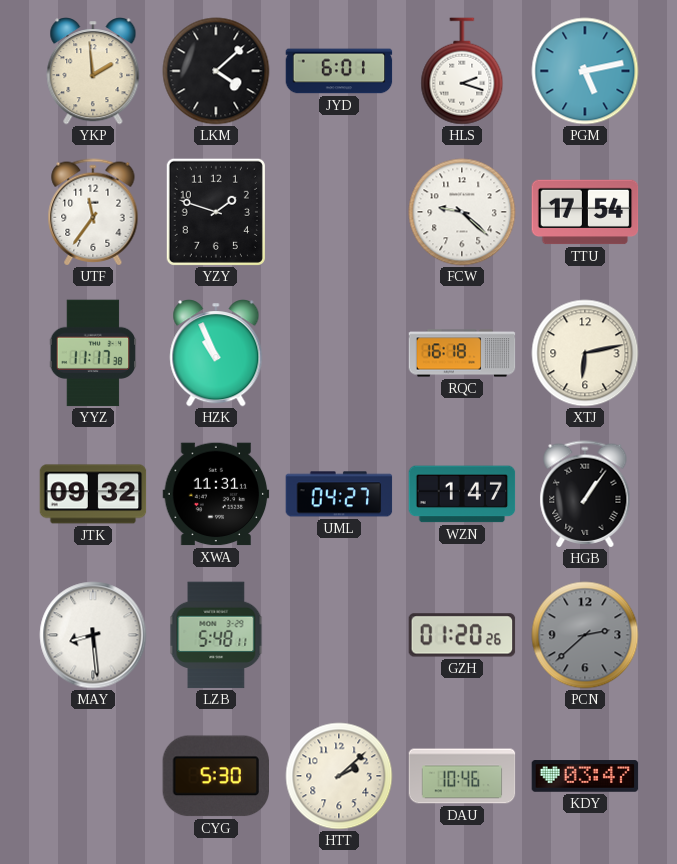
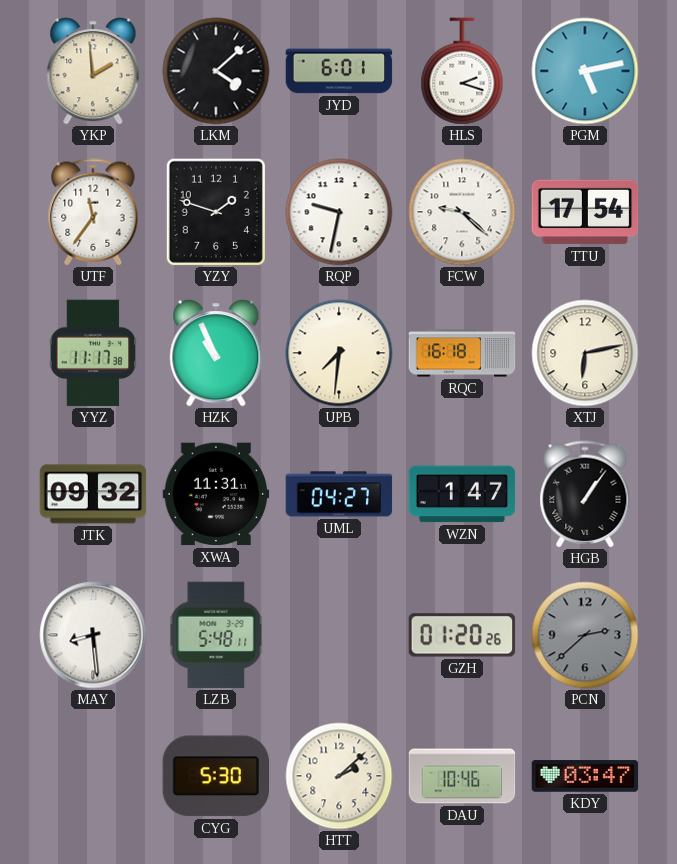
RQP: none -> 9:32 (339, 212)
UPB: none -> 7:31 (339, 353)
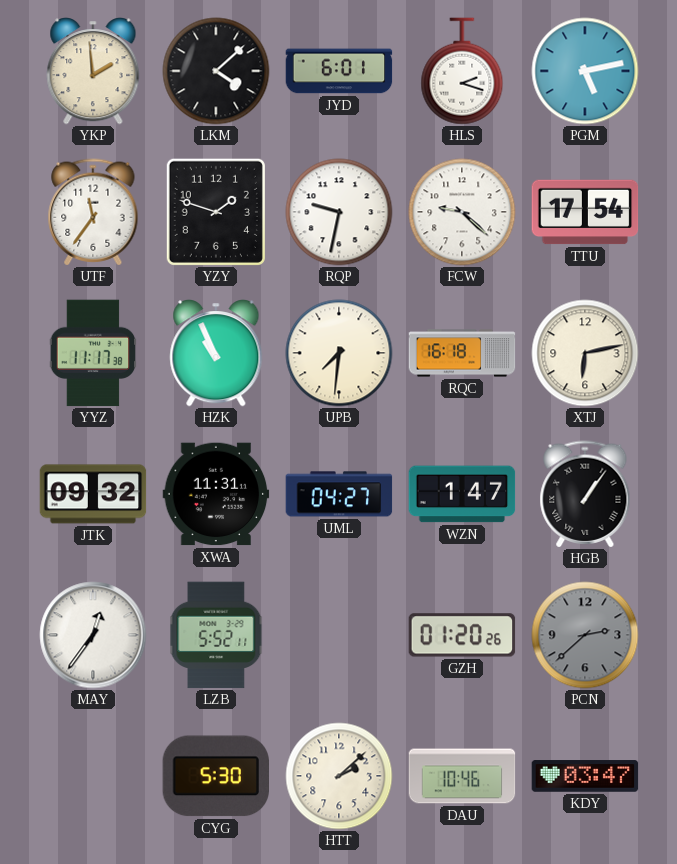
MAY: 8:29 -> 12:36 (93, 635)
LZB: 5:48 -> 5:52 (216, 635)
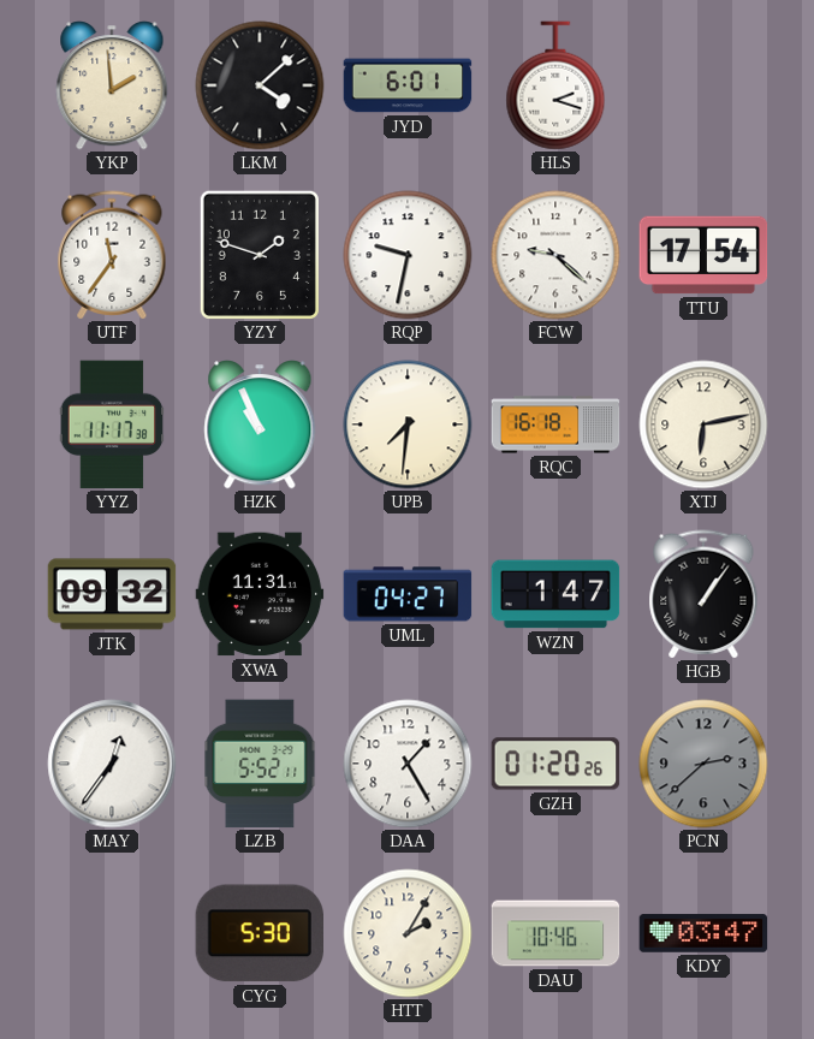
PGM: 5:13 -> none (585, 71)
DAA: none -> 1:25 (408, 764)
HTT: 2:08 -> 2:05 (408, 933)
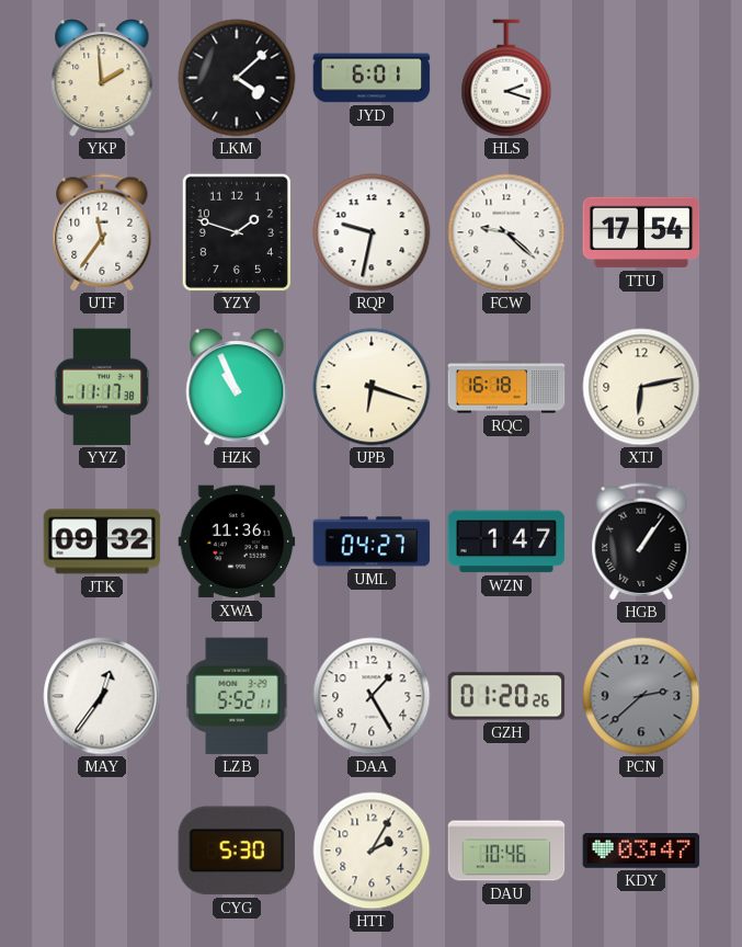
UPB: 7:31 -> 6:18 (372, 387)
XWA: 11:31 -> 11:36 (237, 541)
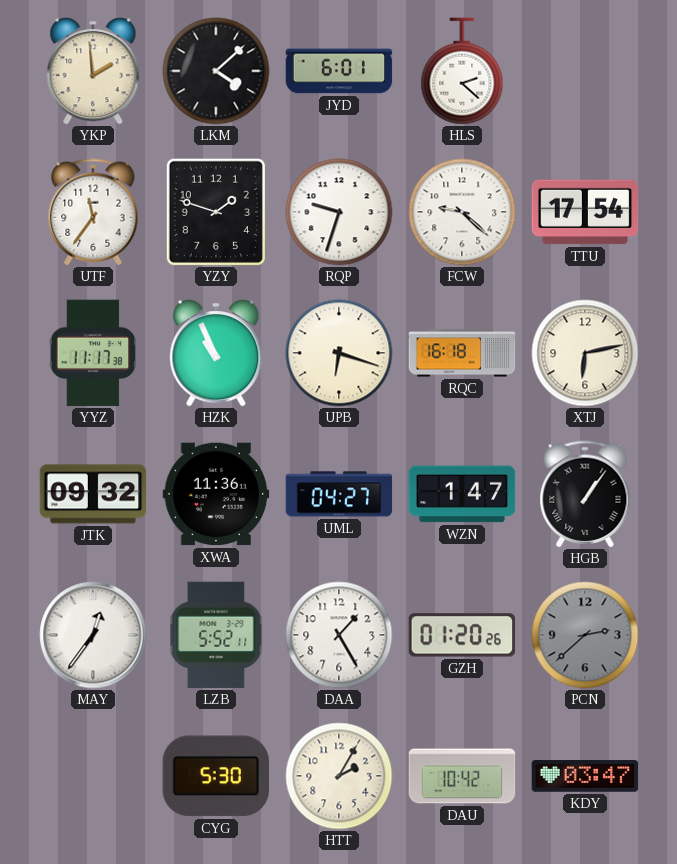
HLS: 2:18 -> 2:22 (462, 71)
RQP: 9:32 -> 9:33 (339, 212)
DAU: 10:46 -> 10:42 (462, 776)
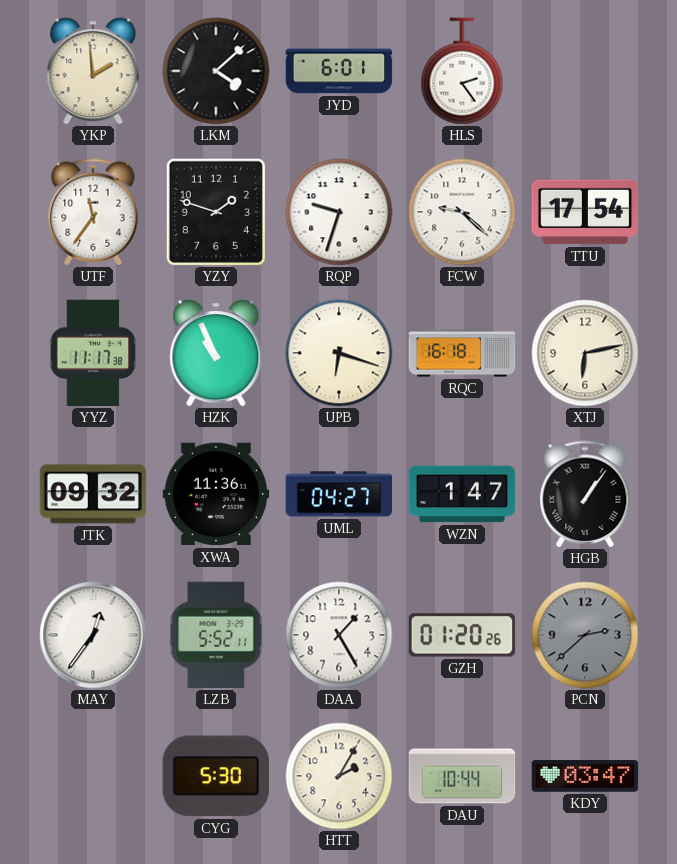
HLS: 2:22 -> 2:24 (462, 71)
DAU: 10:42 -> 10:44 (462, 776)
